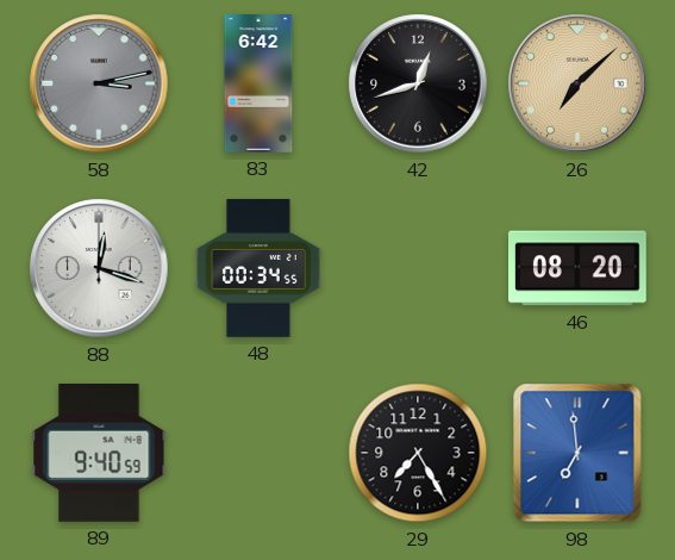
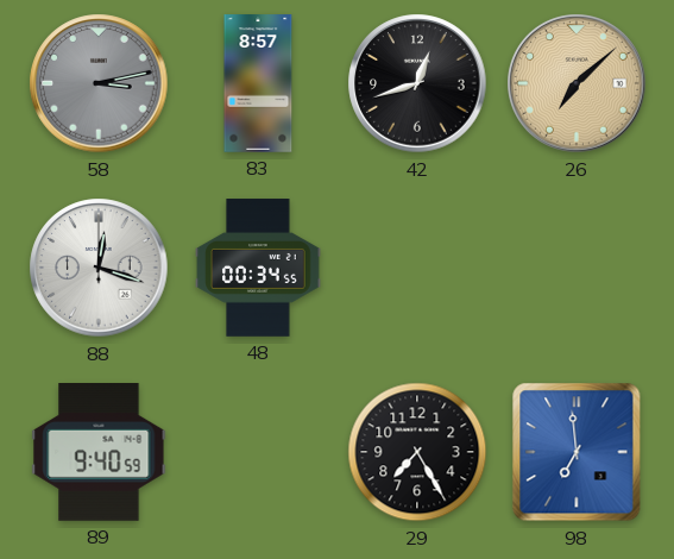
83: 6:42 -> 8:57 (258, 83)
46: 08:20 -> none (579, 268)
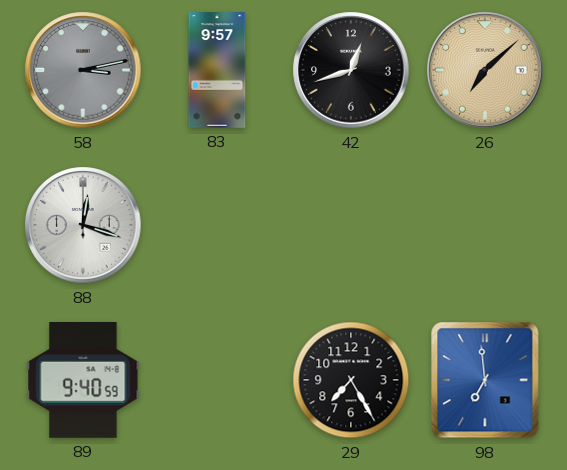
83: 8:57 -> 9:57 (217, 70)
48: 00:34 -> none (258, 268)
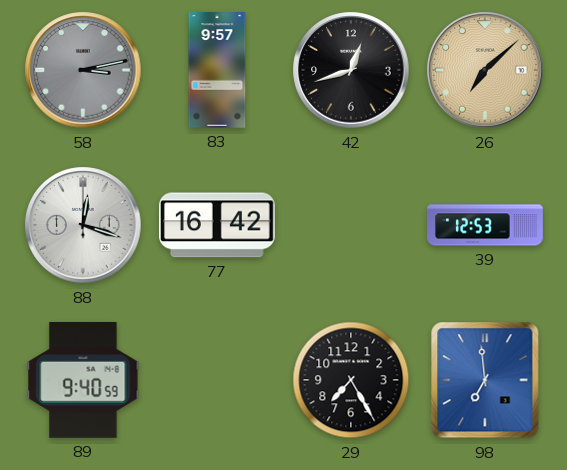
77: none -> 16:42 (217, 225)
39: none -> 12:53 (485, 225)
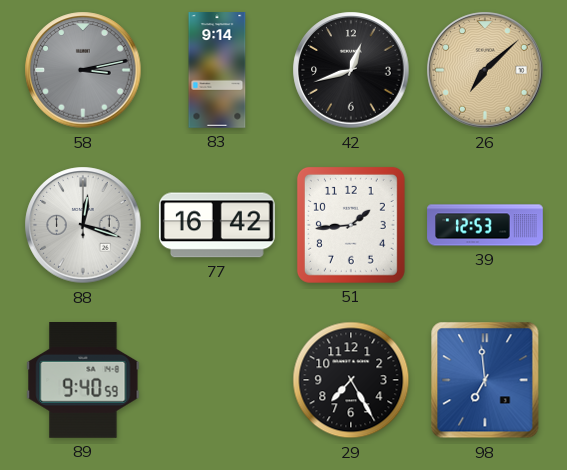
83: 9:57 -> 9:14 (217, 70)
51: none -> 1:44 (351, 225)
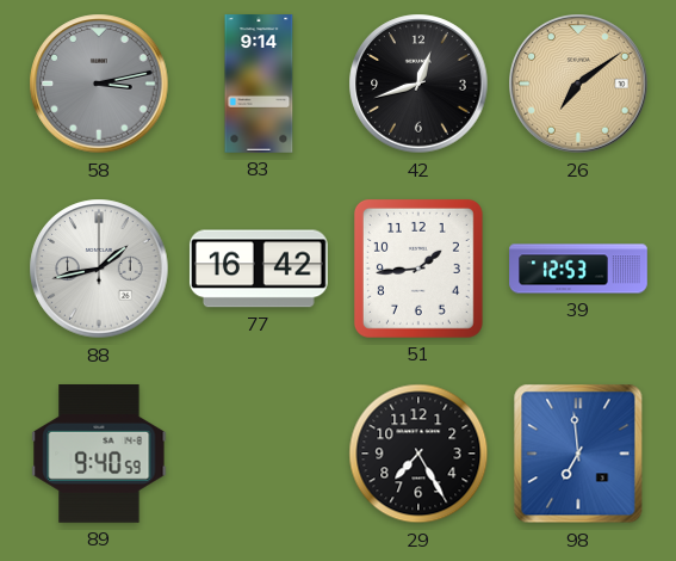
26: 7:08 -> 7:09 (578, 84)
88: 12:18 -> 1:43 (99, 269)
